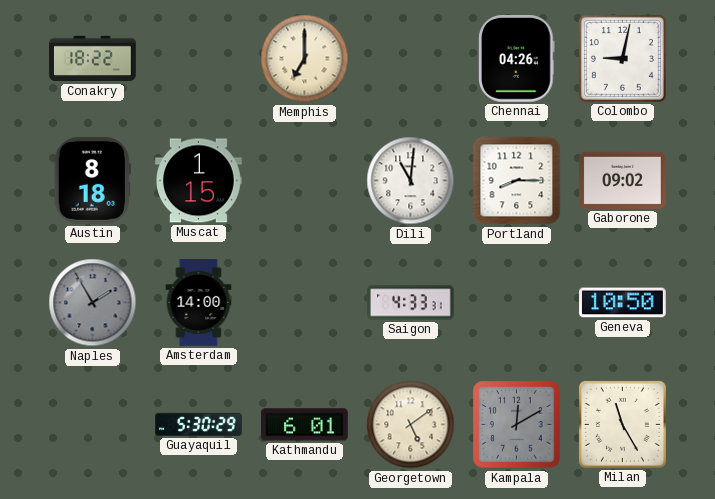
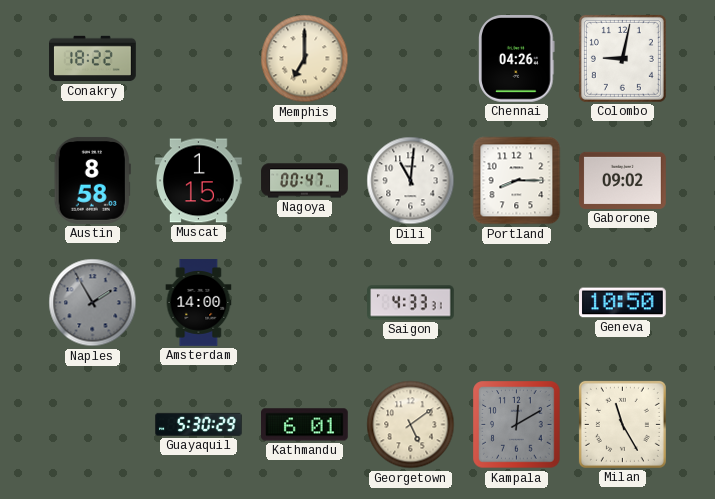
Austin: 8:18 -> 8:58 (92, 181)
Nagoya: none -> 00:47 (305, 181)
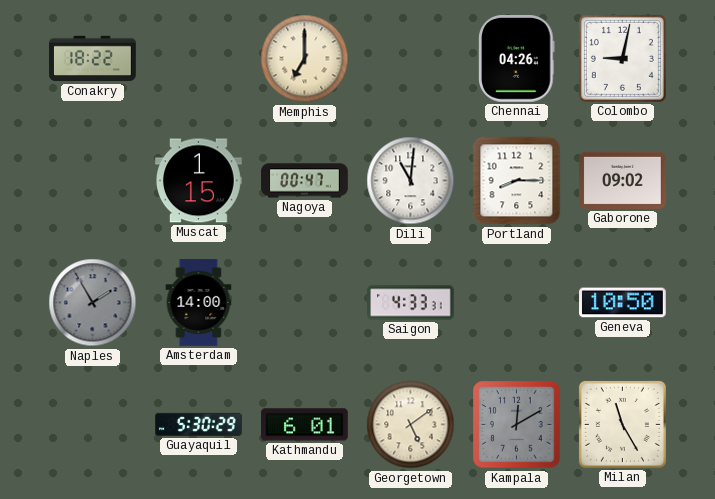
Austin: 8:58 -> none (92, 181)
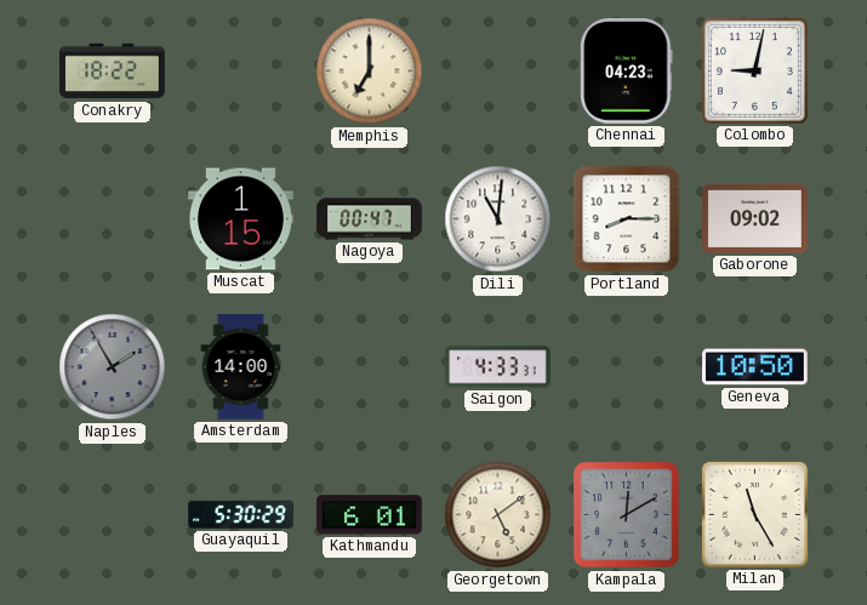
Chennai: 04:26 -> 04:23 (627, 72)
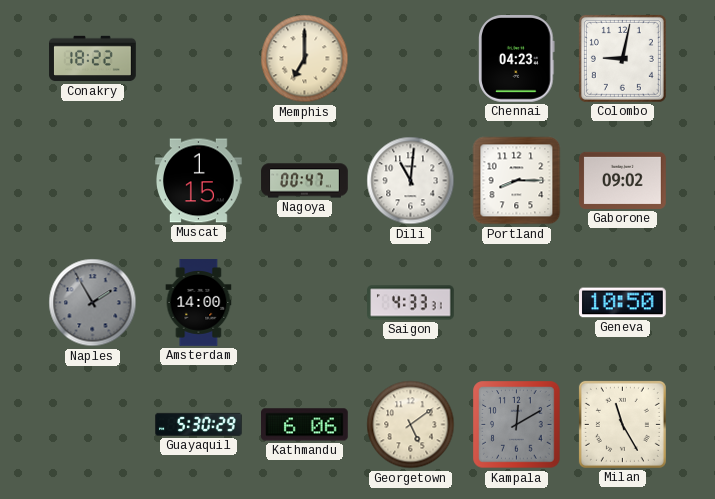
Kathmandu: 6:01 -> 6:06 (305, 425)
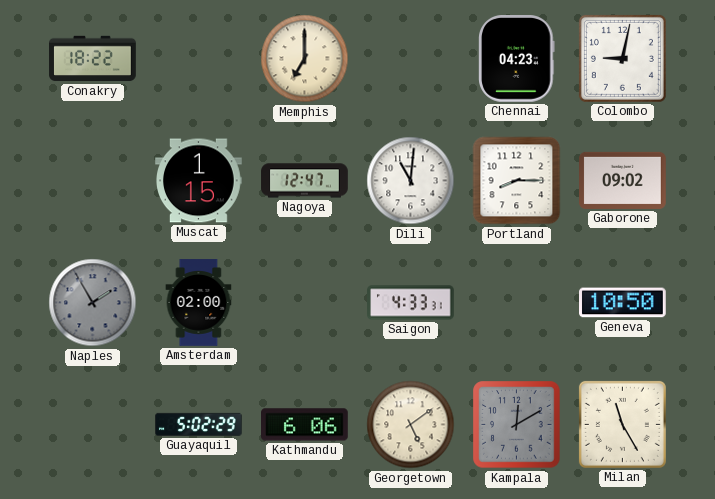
Nagoya: 00:47 -> 12:47 (305, 181)
Amsterdam: 14:00 -> 02:00 (199, 303)
Guayaquil: 5:30 -> 5:02 (199, 424)
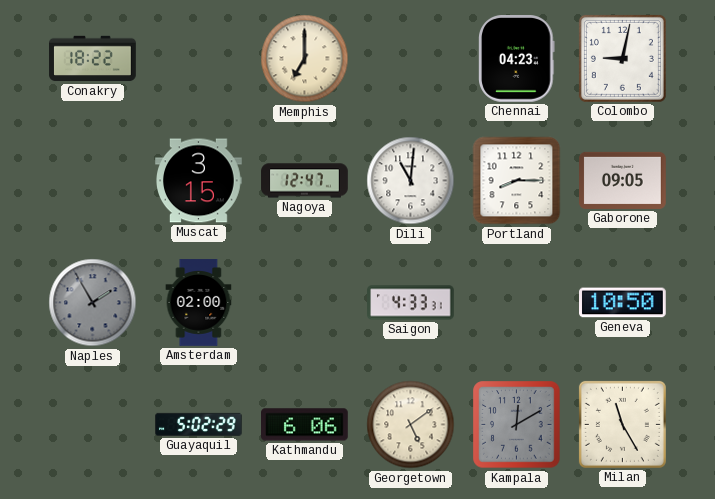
Muscat: 1:15 -> 3:15 (199, 181)
Gaborone: 09:02 -> 09:05 (623, 180)
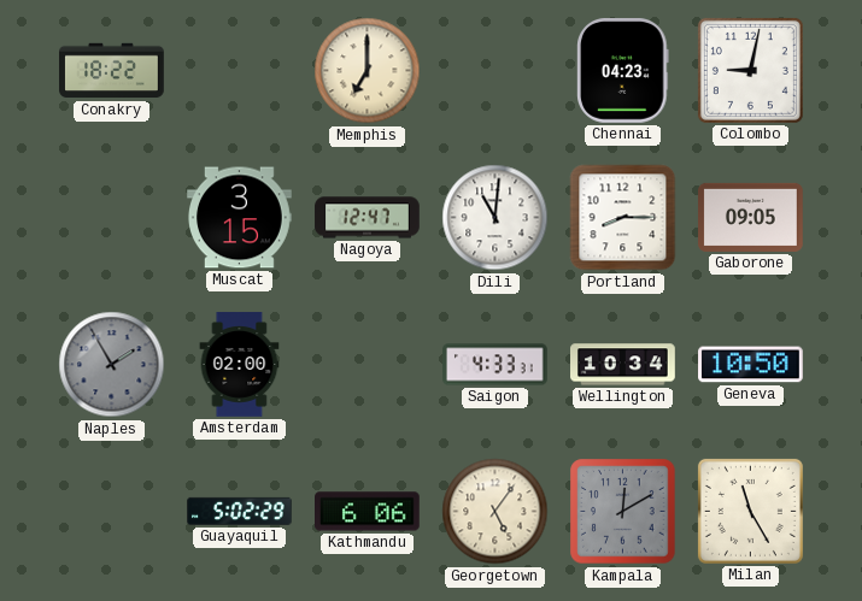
Wellington: none -> 10:34 (623, 365)
Georgetown: 5:09 -> 5:06 (495, 512)
